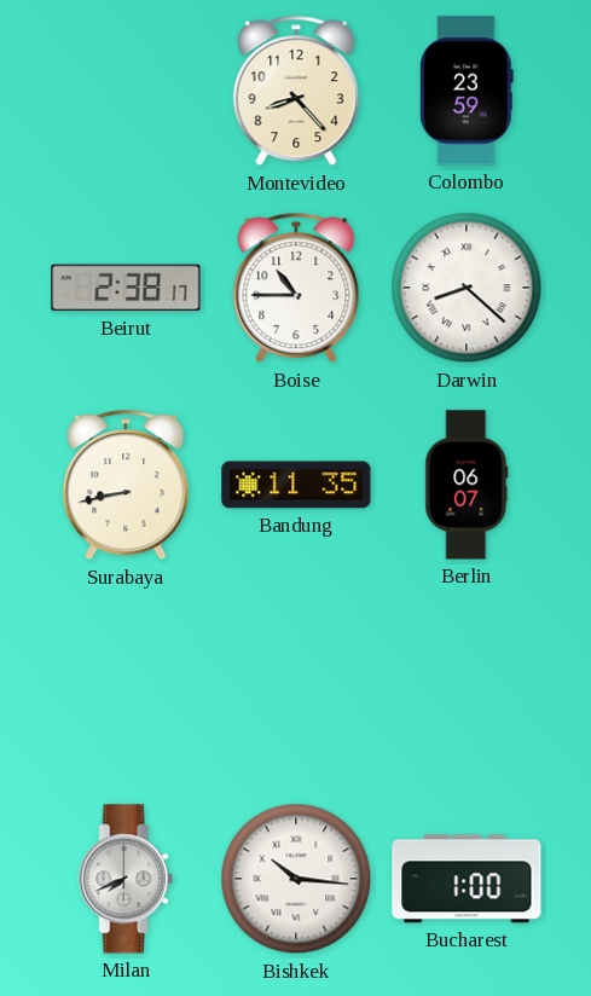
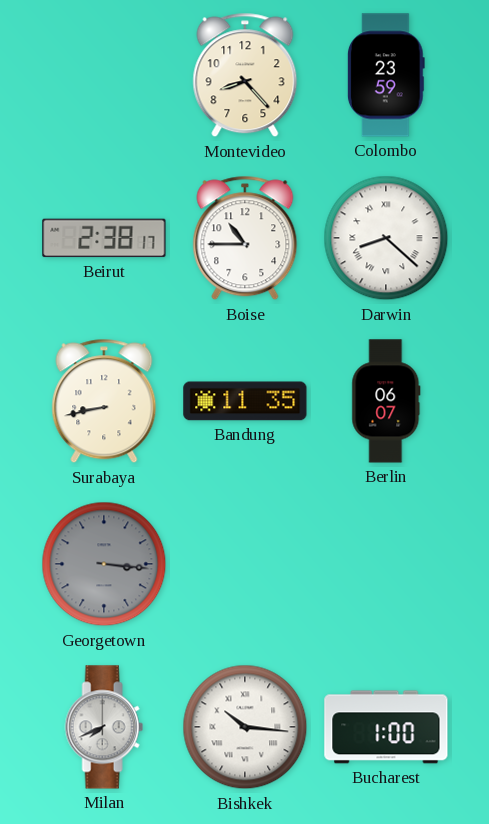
Georgetown: none -> 3:16 (104, 564)
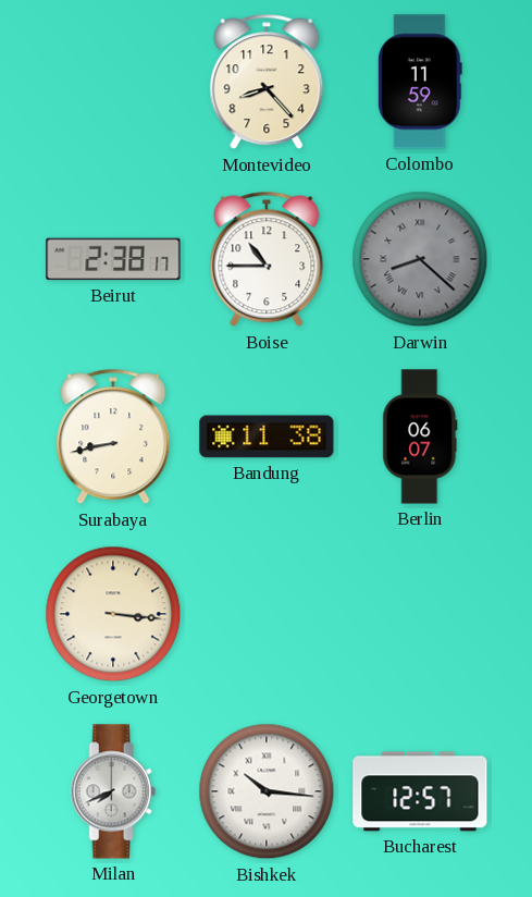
Colombo: 23:59 -> 11:59 (420, 82)
Darwin dial: white -> grey (420, 259)
Bandung: 11:35 -> 11:38 (267, 437)
Georgetown dial: grey -> cream (113, 614)
Bucharest: 1:00 -> 12:57 (420, 791)
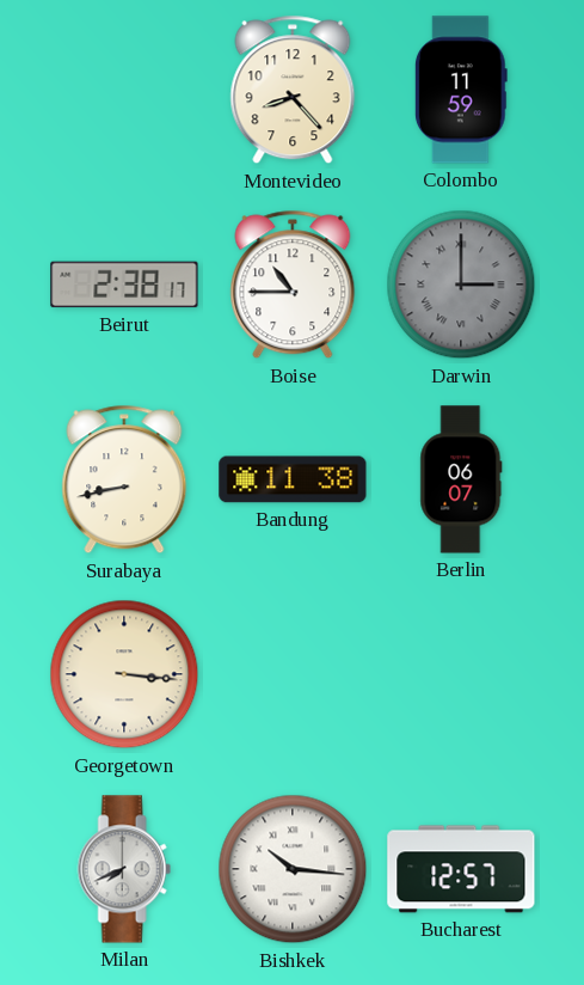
Darwin: 8:22 -> 3:00 (461, 285)
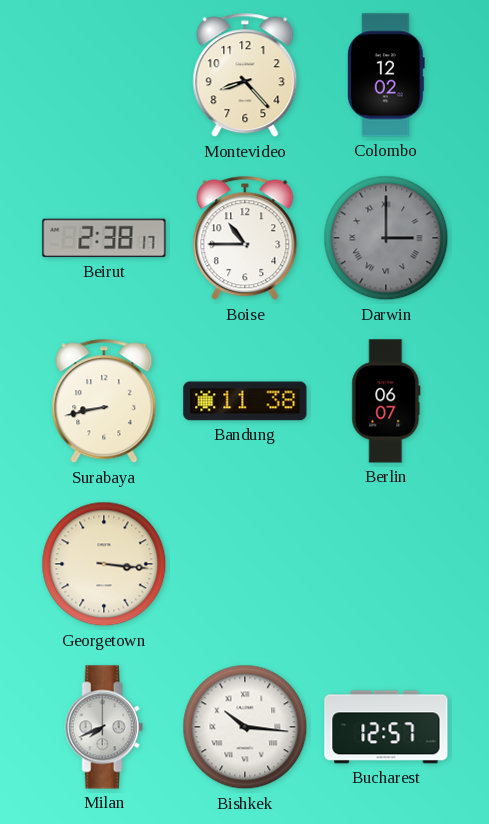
Colombo: 11:59 -> 12:02 (386, 75)
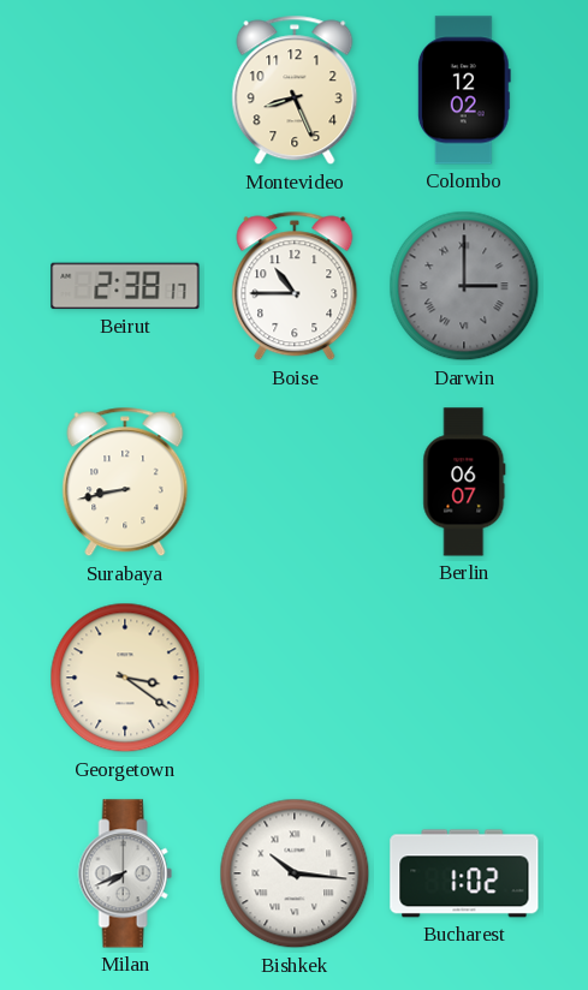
Montevideo: 8:23 -> 8:26 (295, 90)
Bandung: 11:38 -> none (245, 401)
Georgetown: 3:16 -> 3:21 (125, 678)
Bucharest: 12:57 -> 1:02 (464, 873)
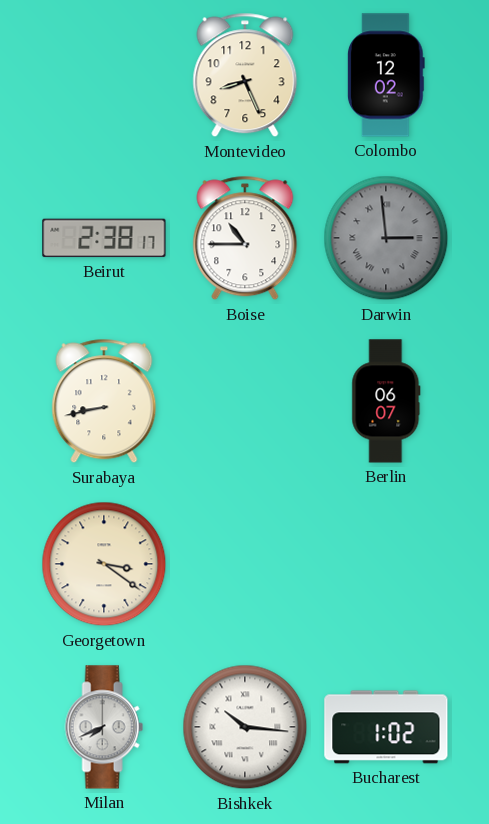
Darwin: 3:00 -> 2:59 (386, 238)
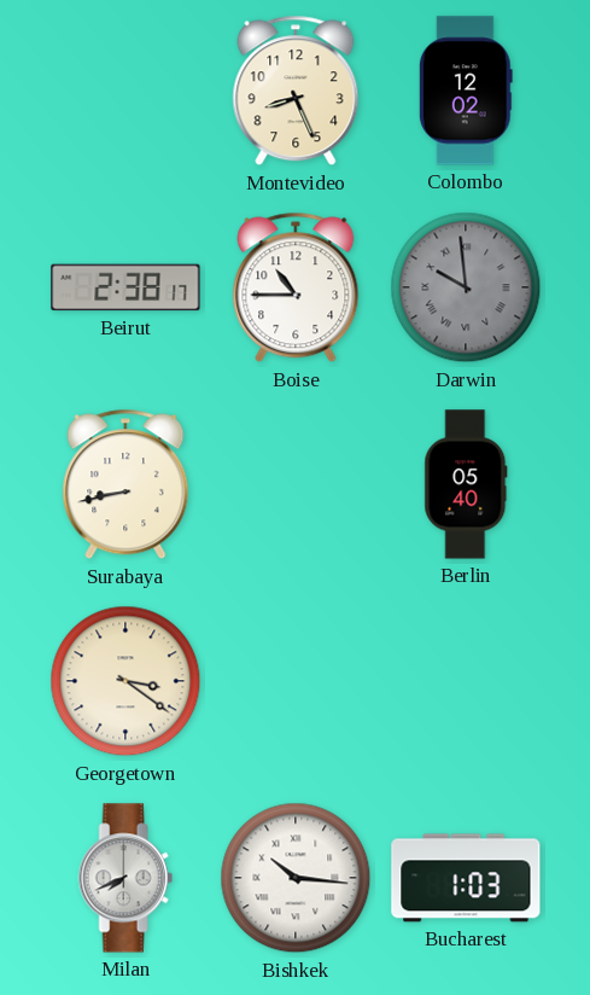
Darwin: 2:59 -> 9:59 (466, 287)
Berlin: 06:07 -> 05:40 (466, 484)
Bucharest: 1:02 -> 1:03 (466, 878)
